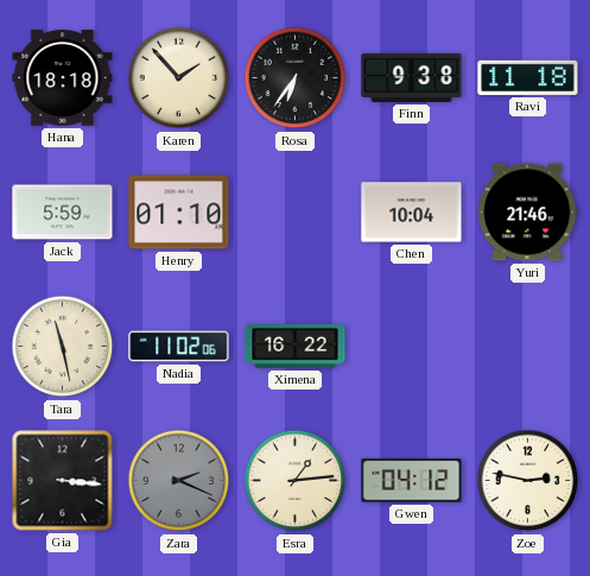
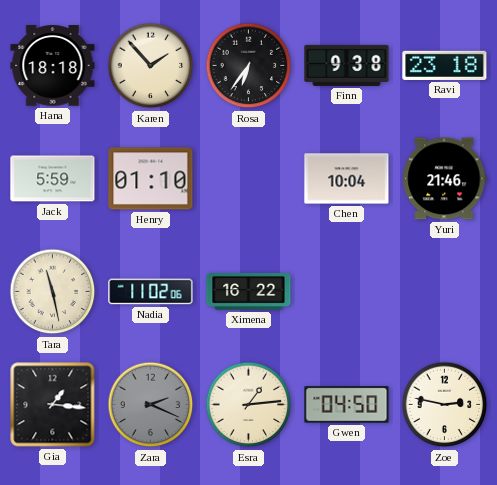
Ravi: 11:18 -> 23:18 (445, 65)
Gia: 3:16 -> 1:16 (53, 405)
Gwen: 04:12 -> 04:50 (347, 405)
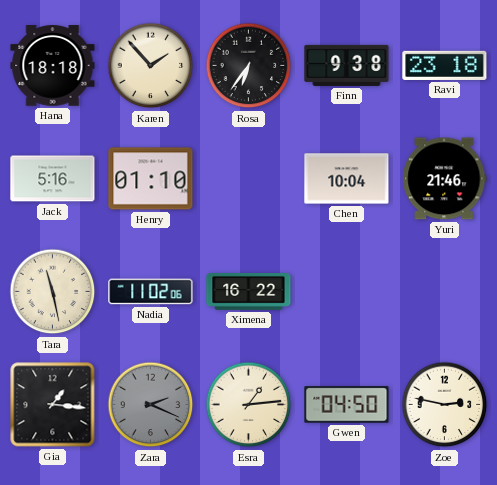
Jack: 5:59 -> 5:16 (53, 179)
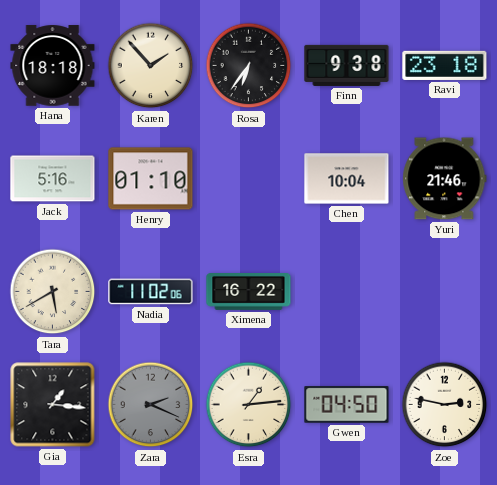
Tara: 11:28 -> 5:40 (53, 292)
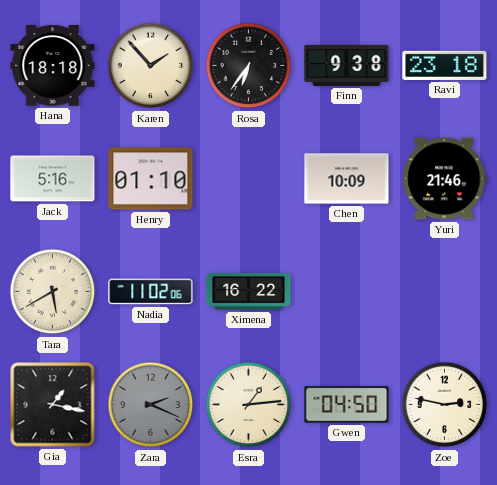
Chen: 10:04 -> 10:09 (347, 179)
Gia: 1:16 -> 1:17 (53, 405)
